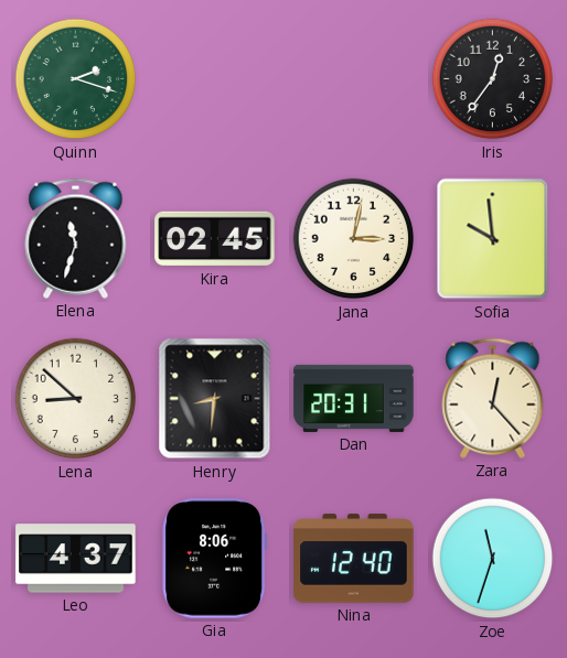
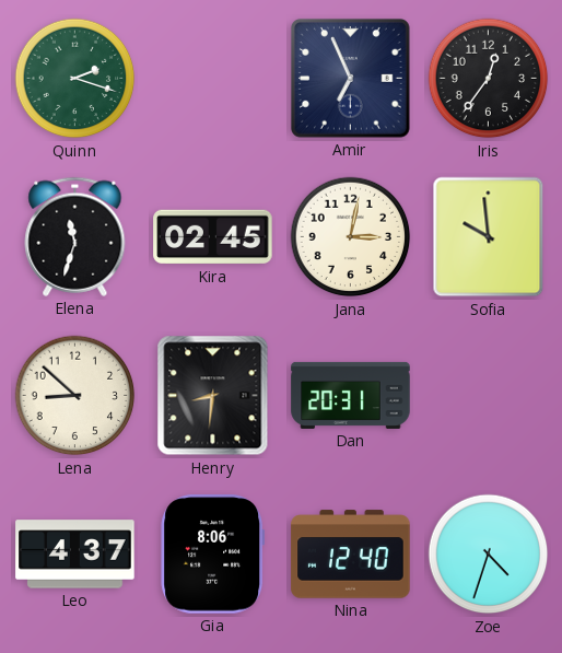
Amir: none -> 6:56 (350, 78)
Zara: 12:23 -> none (493, 398)
Zoe: 11:33 -> 4:33 (489, 555)
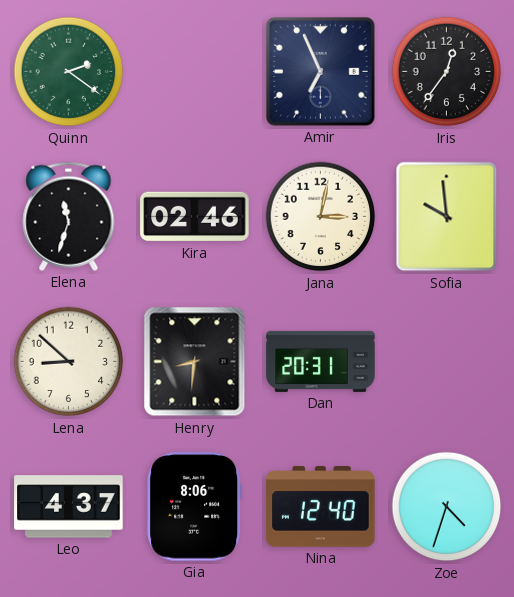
Quinn: 2:18 -> 2:21 (69, 72)
Kira: 02:45 -> 02:46 (195, 217)
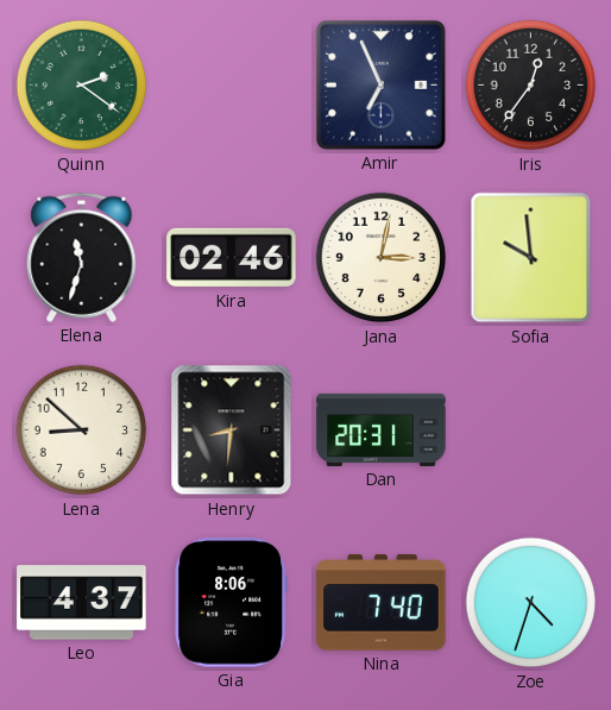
Nina: 12:40 -> 7:40 (382, 603)
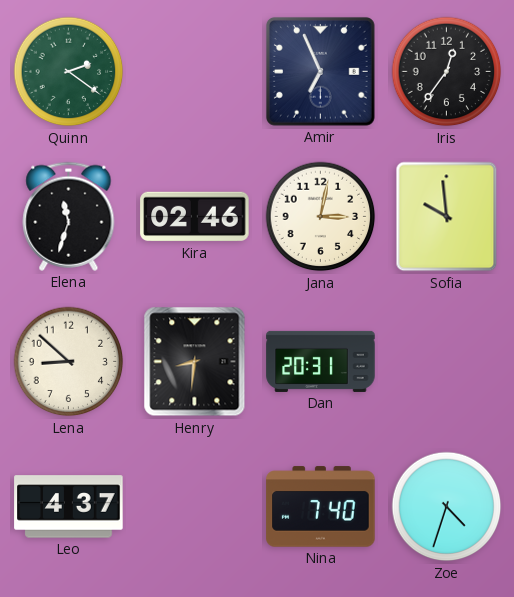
Gia: 8:06 -> none (232, 603)
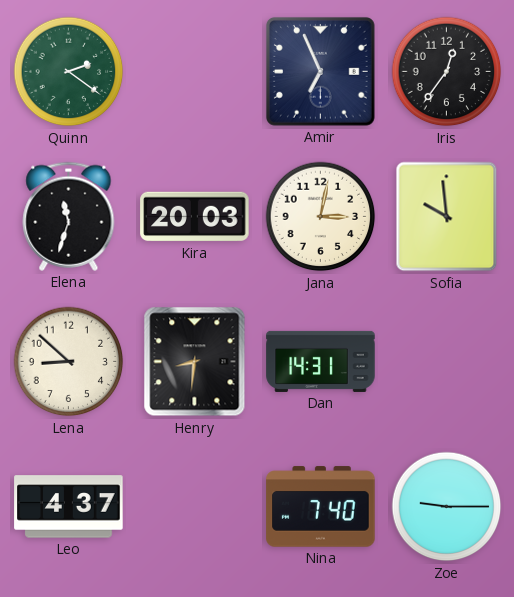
Kira: 02:46 -> 20:03 (195, 217)
Dan: 20:31 -> 14:31 (321, 361)
Zoe: 4:33 -> 9:15 (447, 507)
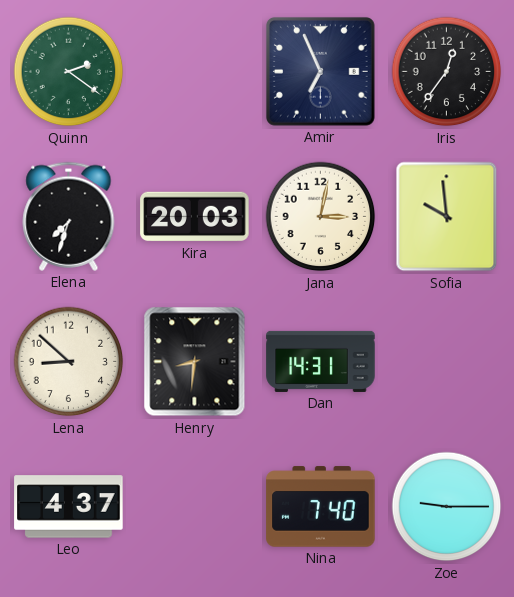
Elena: 11:33 -> 7:33 (69, 216)
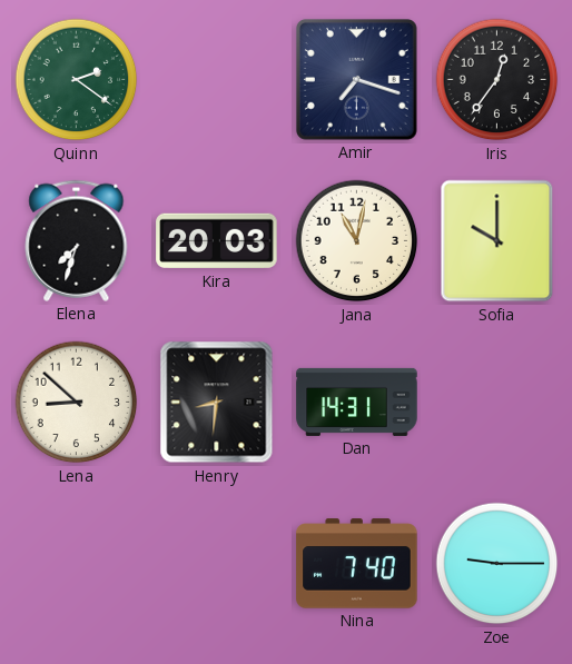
Amir: 6:56 -> 7:18 (356, 79)
Jana: 3:02 -> 11:02 (357, 241)
Sofia: 9:59 -> 10:00 (497, 241)
Leo: 4:37 -> none (69, 507)
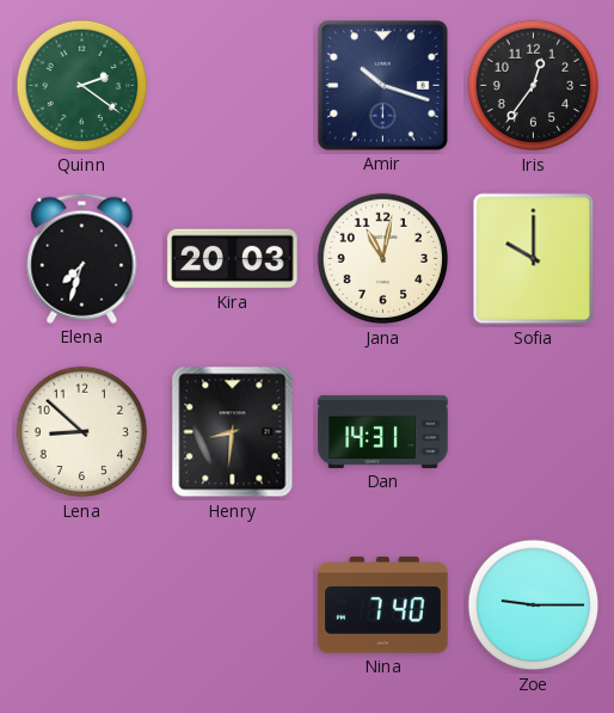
Amir: 7:18 -> 10:18 (382, 85)
